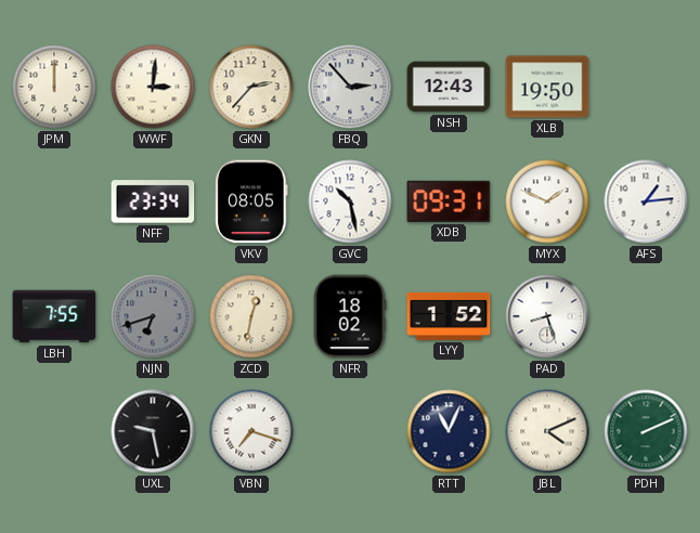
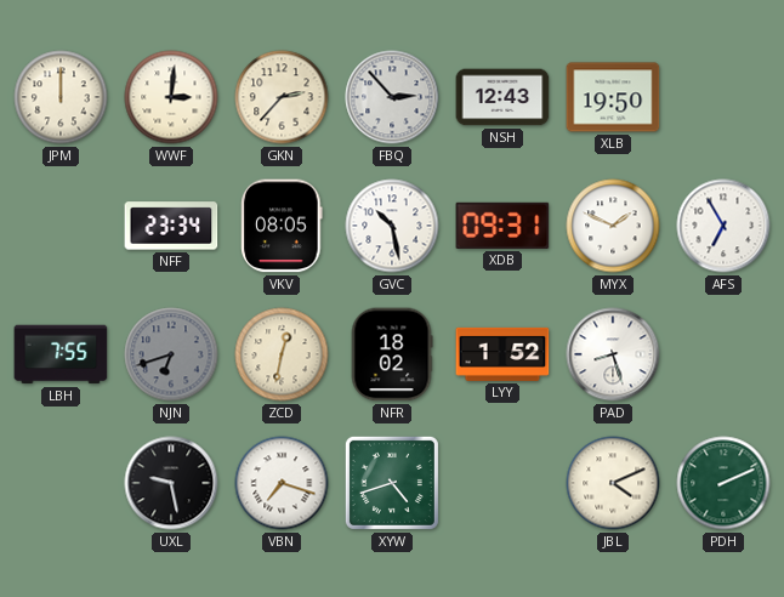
AFS: 1:14 -> 6:55 (723, 226)
XYW: none -> 4:42 (392, 483)
RTT: 11:04 -> none (449, 431)
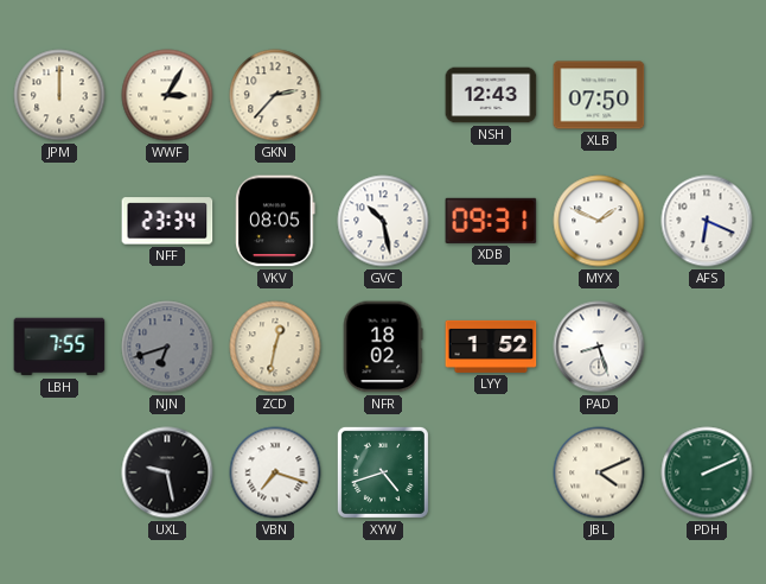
WWF: 3:01 -> 3:05 (167, 95)
FBQ: 2:53 -> none (392, 97)
XLB: 19:50 -> 07:50 (599, 95)
AFS: 6:55 -> 6:19 (707, 221)
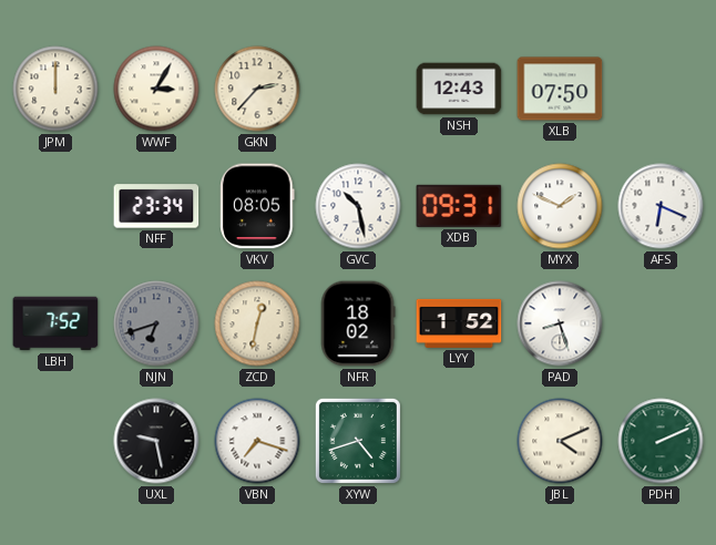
LBH: 7:55 -> 7:52 (55, 323)
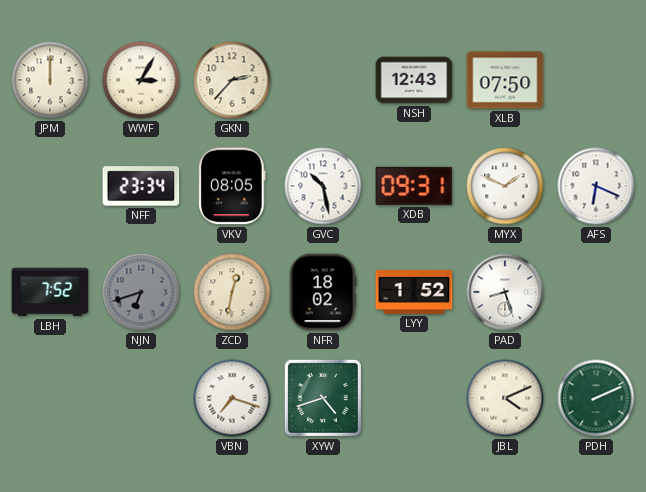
UXL: 9:28 -> none (156, 441)
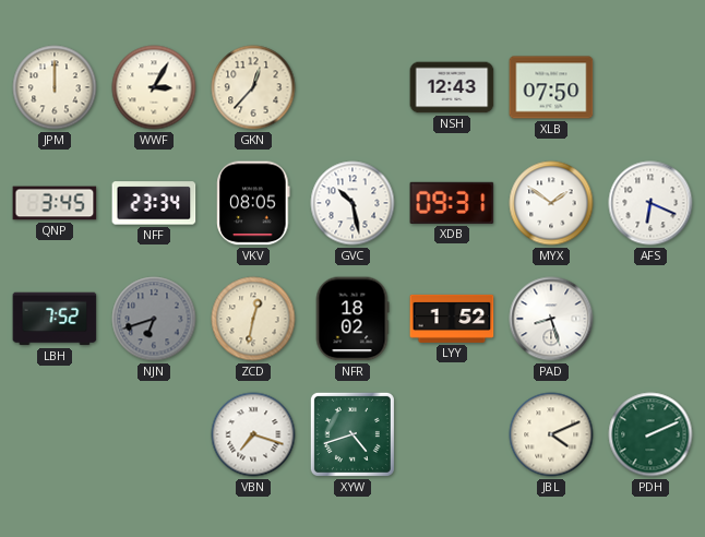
GKN: 2:37 -> 12:37 (253, 87)
QNP: none -> 3:45 (55, 203)
MYX: 1:49 -> 1:51 (551, 203)
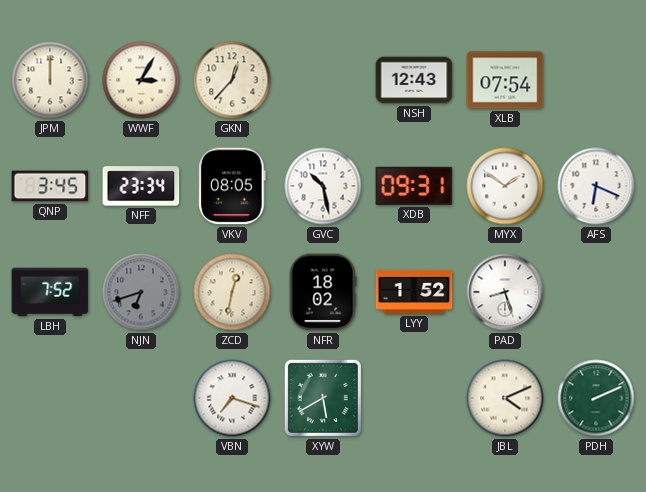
XLB: 07:50 -> 07:54 (505, 80)
XYW: 4:42 -> 5:40 (323, 398)
